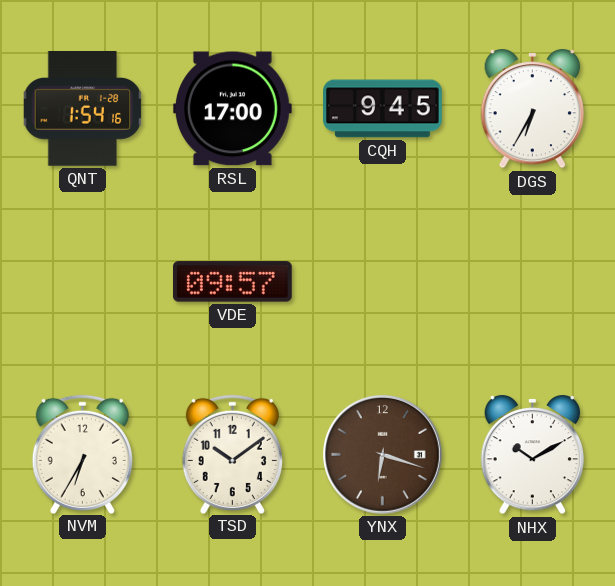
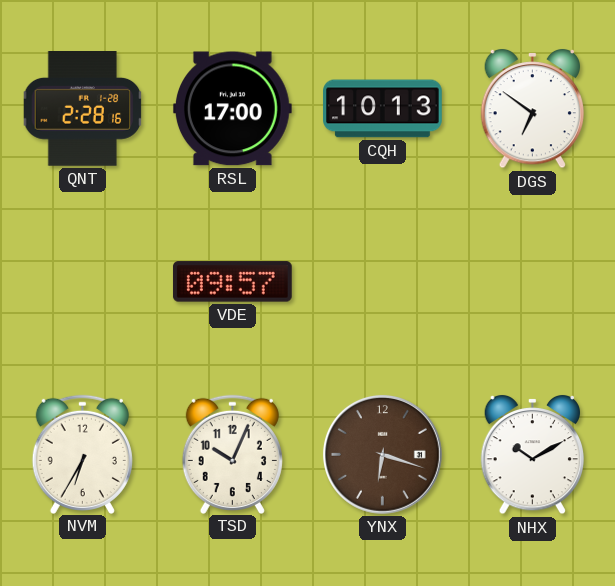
QNT: 1:54 -> 2:28 (83, 109)
CQH: 9:45 -> 10:13 (383, 109)
DGS: 6:35 -> 6:51 (532, 109)
TSD: 10:09 -> 10:04 (232, 454)
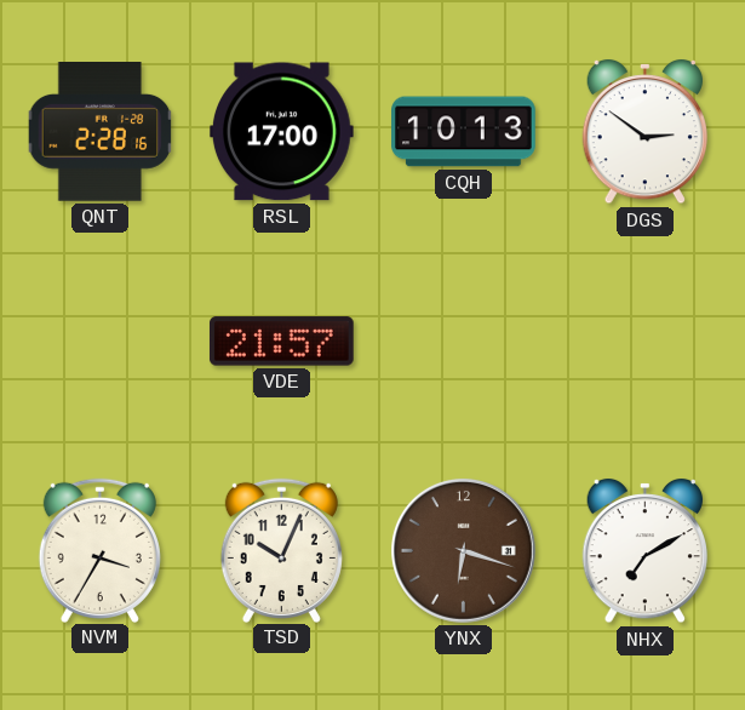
DGS: 6:51 -> 2:51 (644, 132)
VDE: 09:57 -> 21:57 (281, 342)
NVM: 6:35 -> 3:35 (99, 550)
NHX: 10:10 -> 7:10 (644, 551)
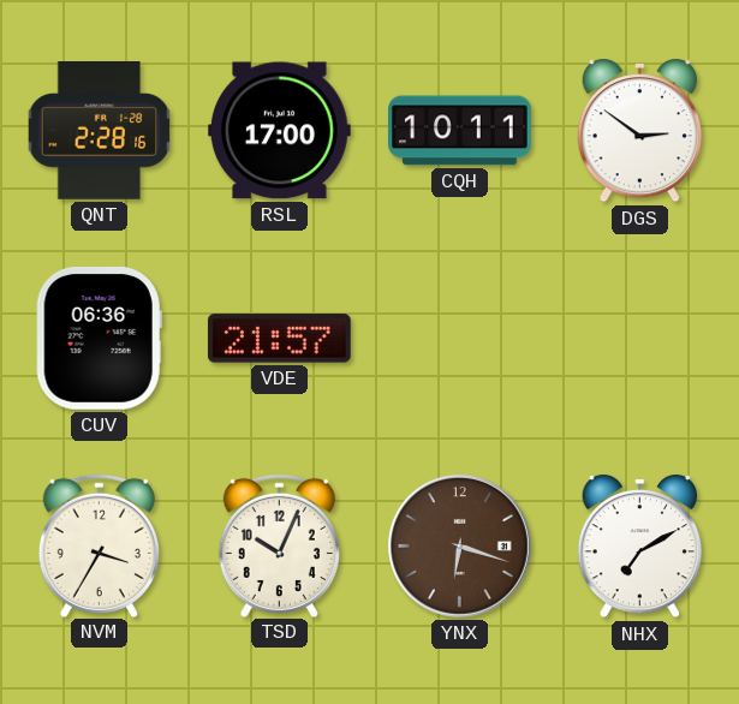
CQH: 10:13 -> 10:11 (460, 131)
CUV: none -> 06:36 (99, 339)
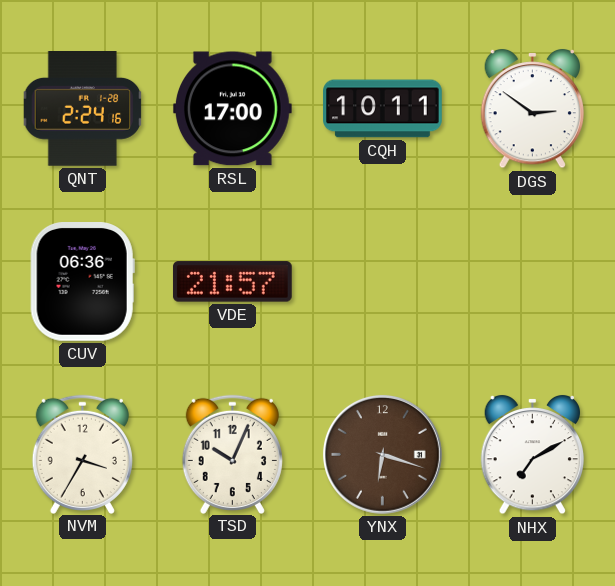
QNT: 2:28 -> 2:24 (83, 109)
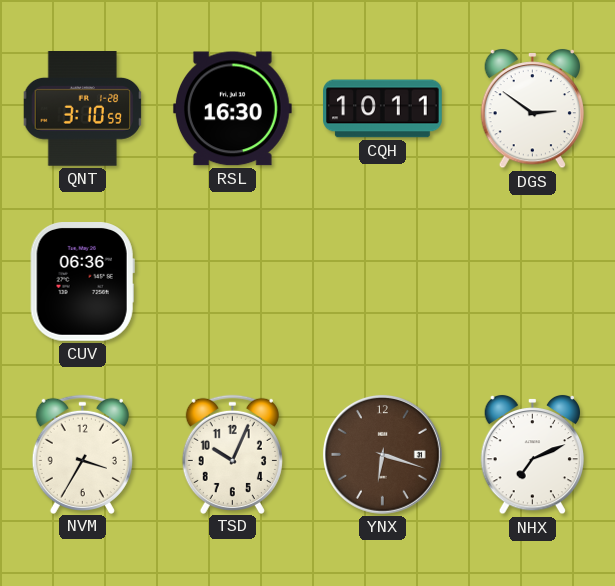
QNT: 2:24 -> 3:10 (83, 109)
RSL: 17:00 -> 16:30 (232, 109)
VDE: 21:57 -> none (232, 282)
NHX: 7:10 -> 7:11 (532, 455)
